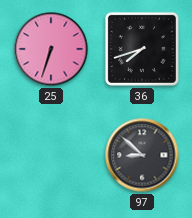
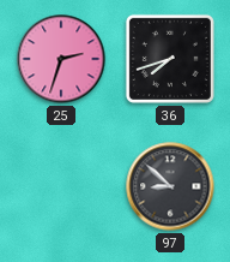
25: 6:33 -> 2:33 (61, 59)
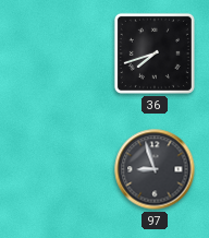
25: 2:33 -> none (61, 59)
97: 8:52 -> 8:57 (155, 169)
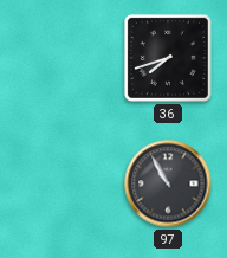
97: 8:57 -> 10:55 (168, 183)
